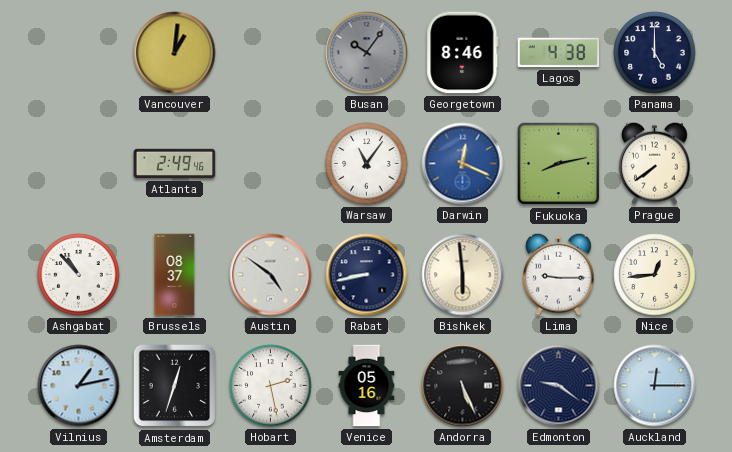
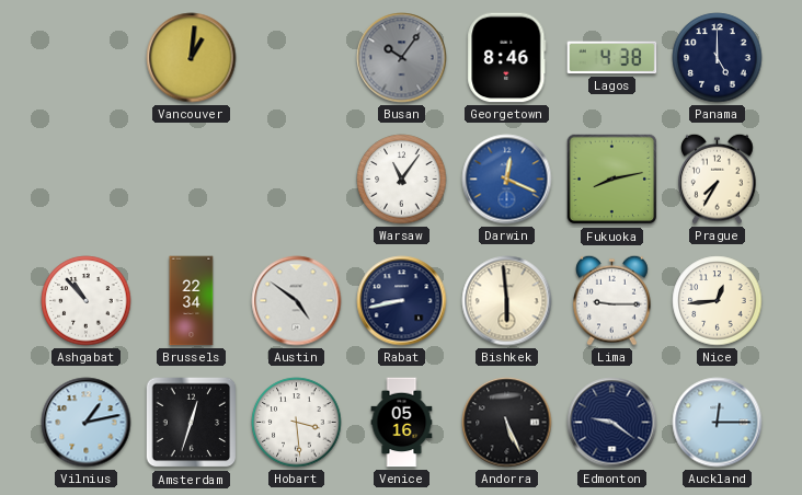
Atlanta: 2:49 -> none (175, 164)
Prague: 7:39 -> 7:35 (718, 179)
Brussels: 08:37 -> 22:34 (192, 301)
Hobart: 2:28 -> 3:29 (297, 423)
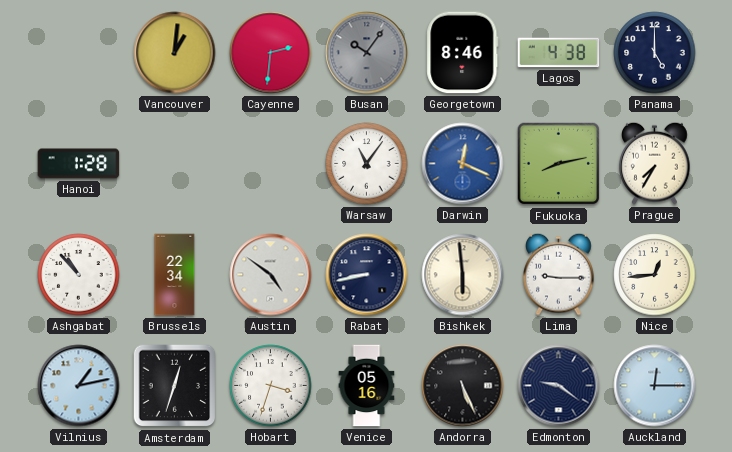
Cayenne: none -> 2:31 (271, 53)
Hanoi: none -> 1:28 (79, 164)
Hobart: 3:29 -> 3:33 (271, 386)
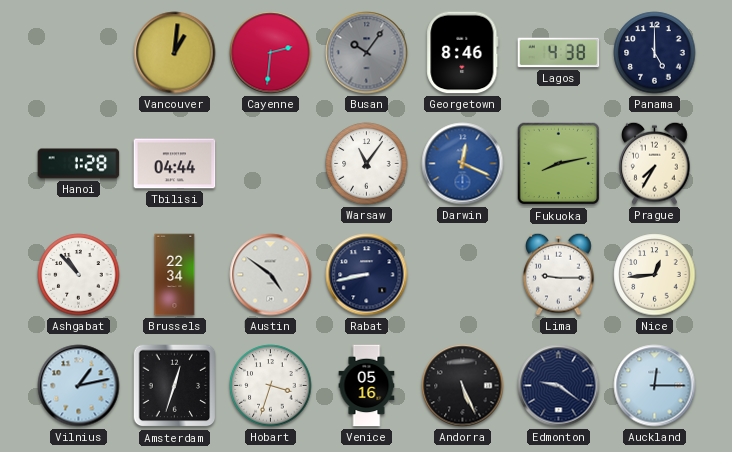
Tbilisi: none -> 04:44 (175, 164)
Bishkek: 5:59 -> none (463, 275)
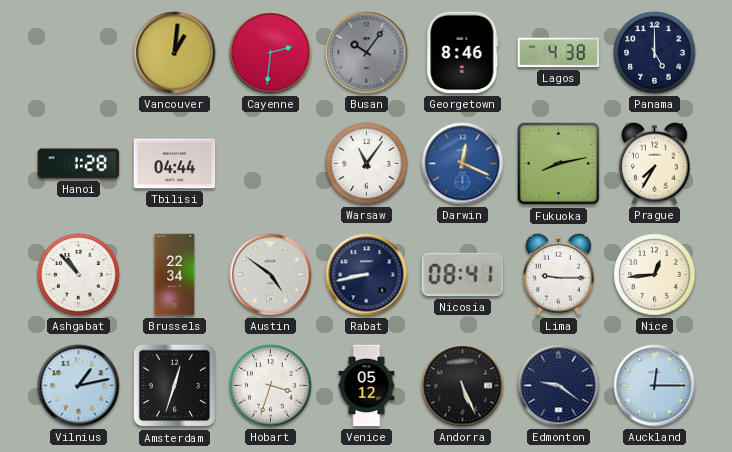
Nicosia: none -> 08:41 (463, 275)
Venice: 05:16 -> 05:12 (367, 386)
